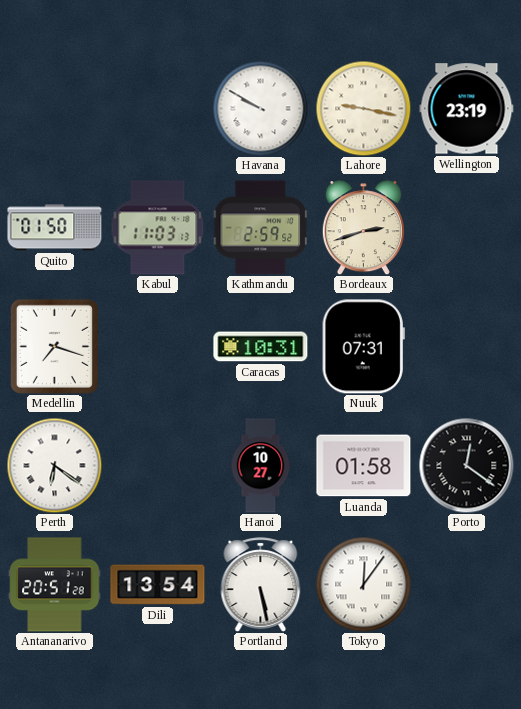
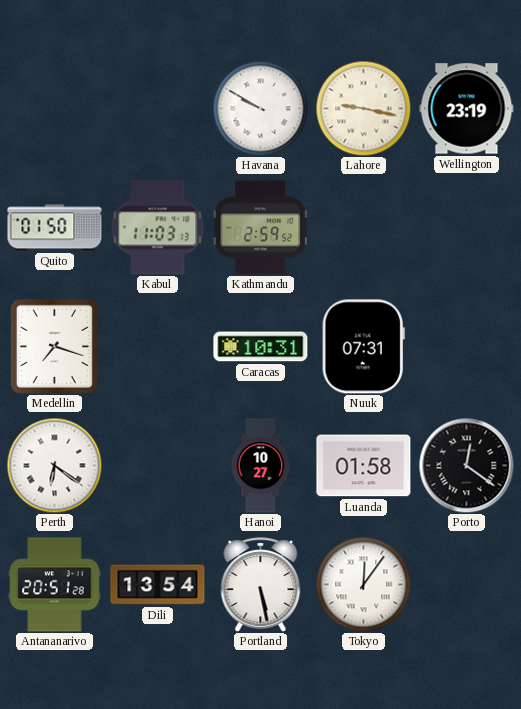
Bordeaux: 2:42 -> none (363, 228)
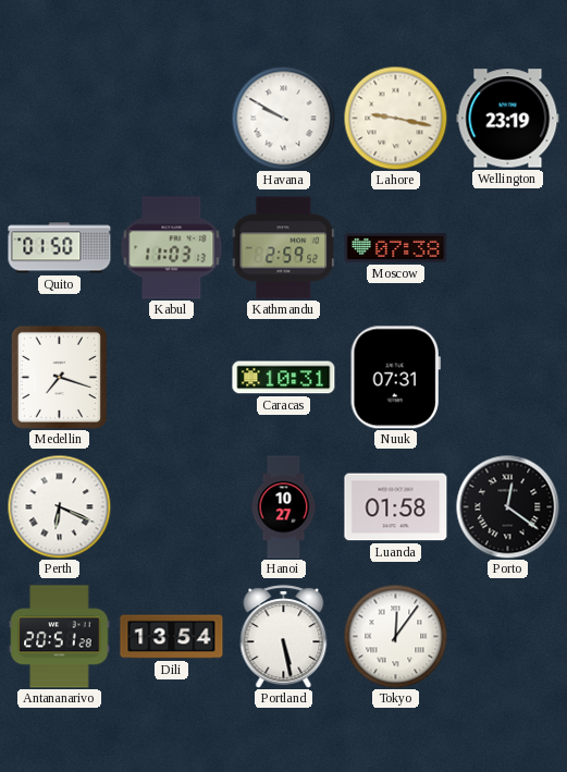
Moscow: none -> 07:38 (396, 248)
Perth: 6:21 -> 6:19 (59, 506)
